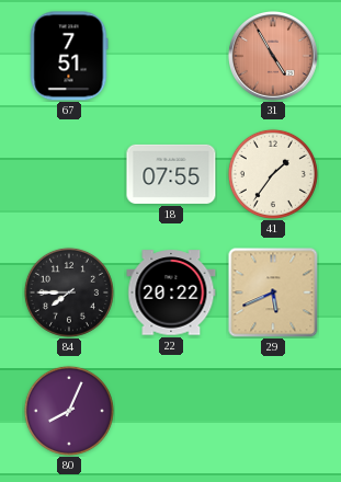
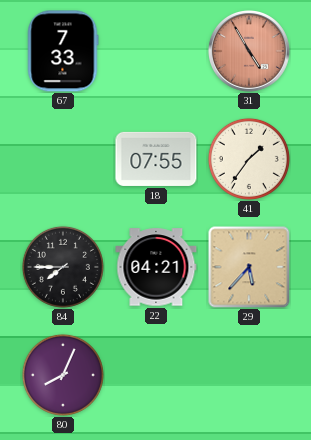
67: 7:51 -> 7:33 (63, 51)
22: 20:22 -> 04:21 (156, 267)
29: 5:41 -> 5:37 (249, 267)
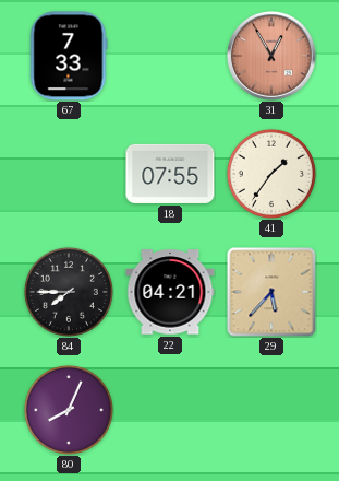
31: 4:55 -> 12:55 (273, 57)
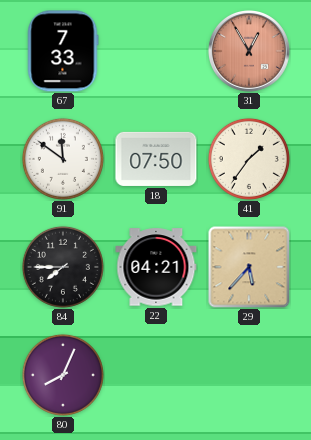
91: none -> 11:51 (63, 159)
18: 07:55 -> 07:50 (156, 159)
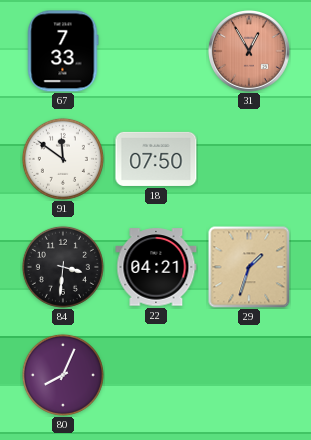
41: 1:36 -> none (249, 159)
84: 7:45 -> 3:31 (63, 267)
29: 5:37 -> 1:33 (249, 267)
